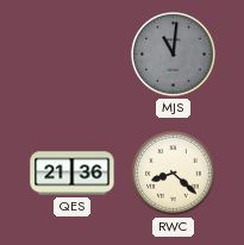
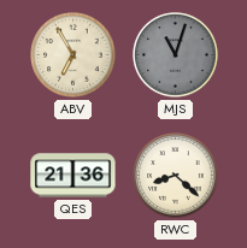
ABV: none -> 6:55 (73, 55)
MJS: 11:01 -> 11:03 (176, 55)
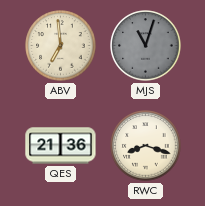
ABV: 6:55 -> 6:59 (61, 46)
RWC: 8:22 -> 8:18 (146, 146)
